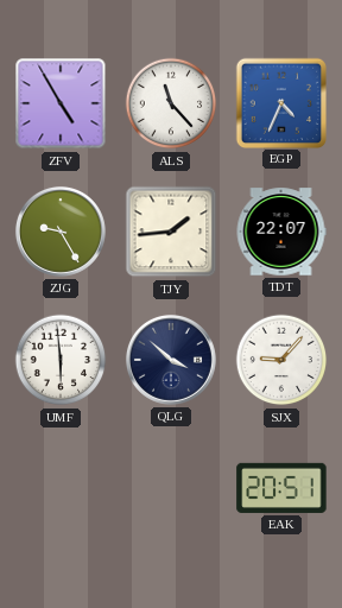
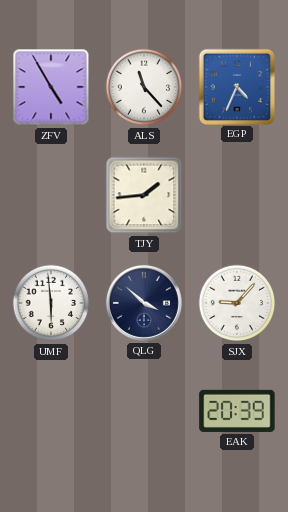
ZJG: 9:25 -> none (61, 232)
TDT: 22:07 -> none (281, 232)
EAK: 20:51 -> 20:39 (237, 411)
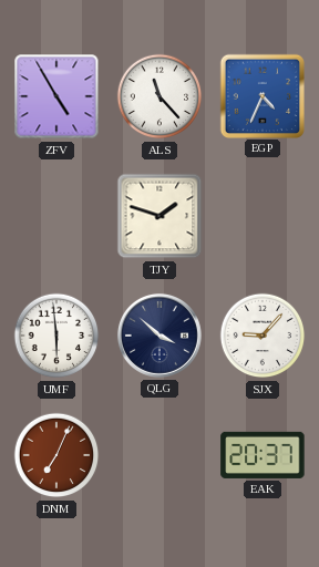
TJY: 1:44 -> 1:48 (159, 216)
DNM: none -> 7:04 (56, 455)
EAK: 20:39 -> 20:37 (263, 455)
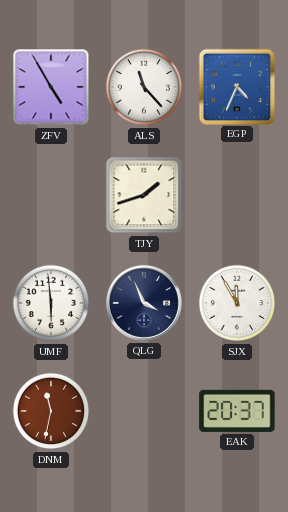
TJY: 1:48 -> 1:42 (144, 195)
QLG: 3:52 -> 3:56 (144, 303)
SJX: 9:07 -> 11:55 (237, 303)
DNM: 7:04 -> 11:32 (51, 411)
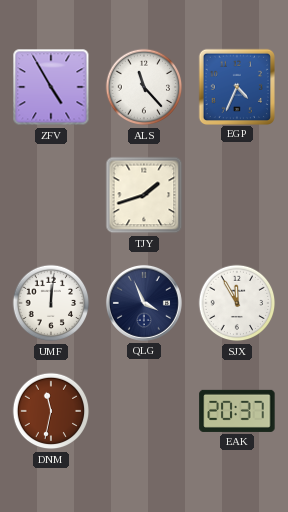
UMF: 5:59 -> 12:01 (51, 303)
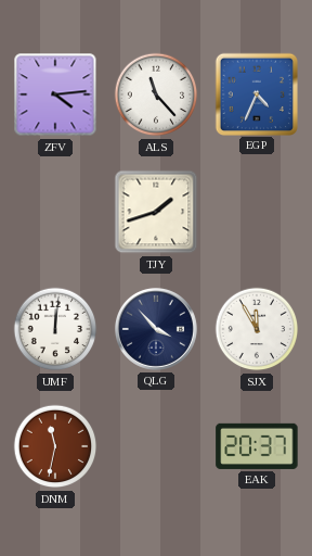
ZFV: 4:55 -> 4:14 (55, 94)
QLG: 3:56 -> 3:53 (156, 329)
